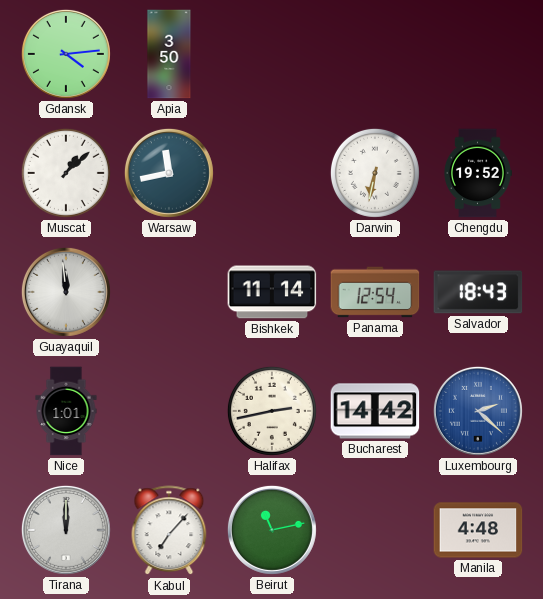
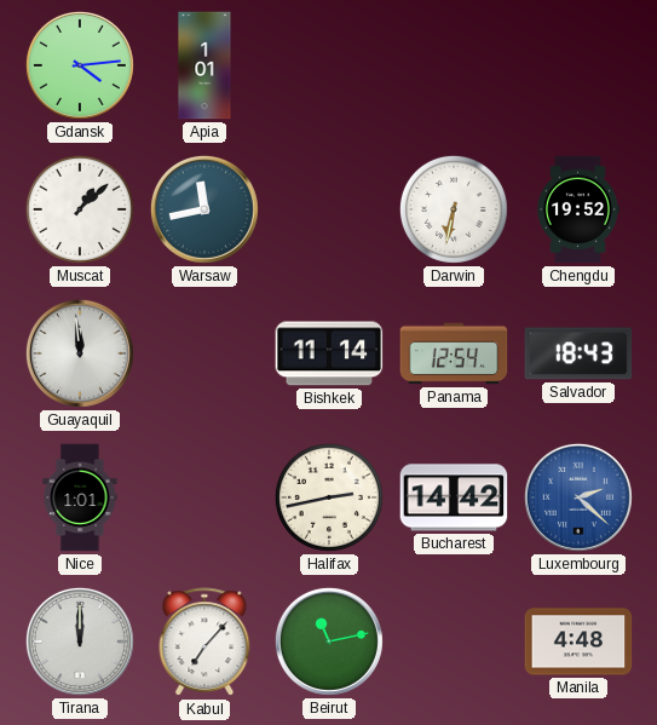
Apia: 3:50 -> 1:01 (204, 65)
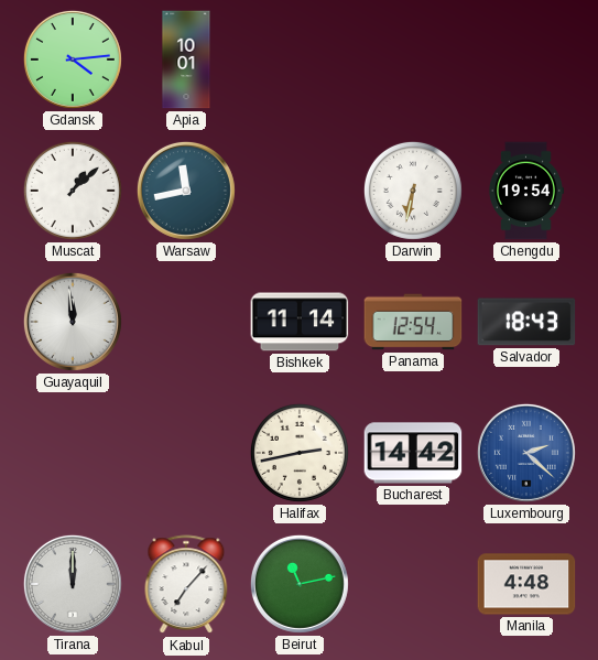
Apia: 1:01 -> 10:01 (186, 59)
Chengdu: 19:52 -> 19:54 (525, 191)
Nice: 1:01 -> none (80, 497)
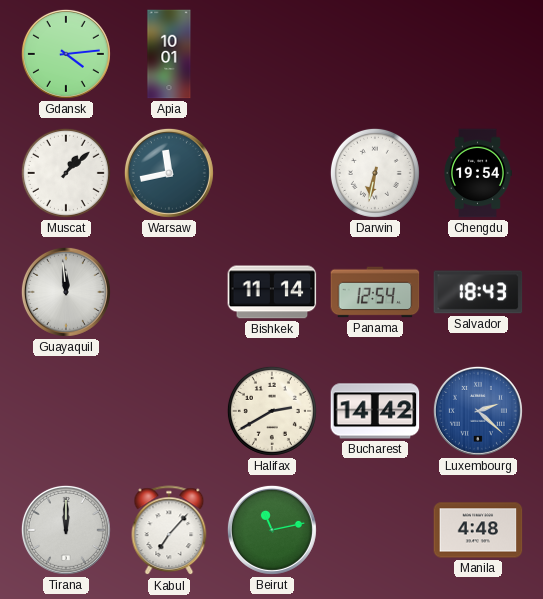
Halifax: 2:43 -> 2:40 (272, 411)
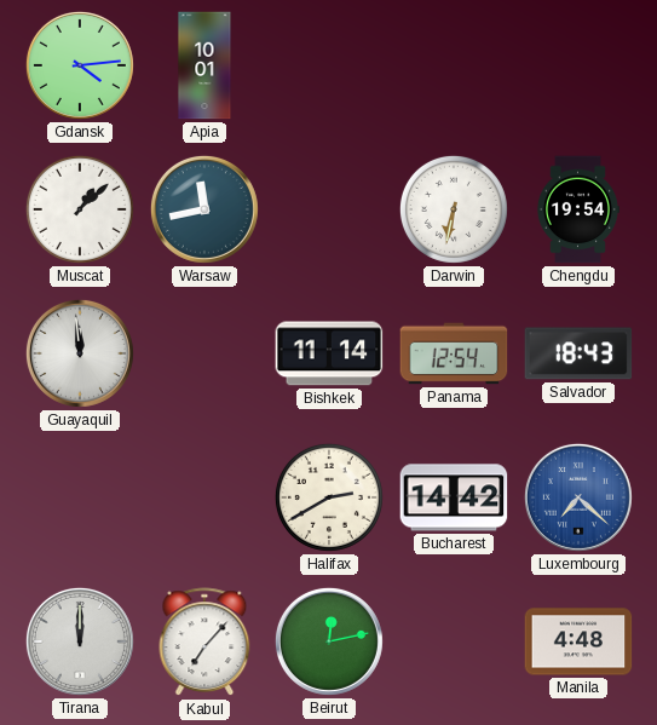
Luxembourg: 2:22 -> 7:22 (578, 497)
Beirut: 11:13 -> 12:13 (329, 641)
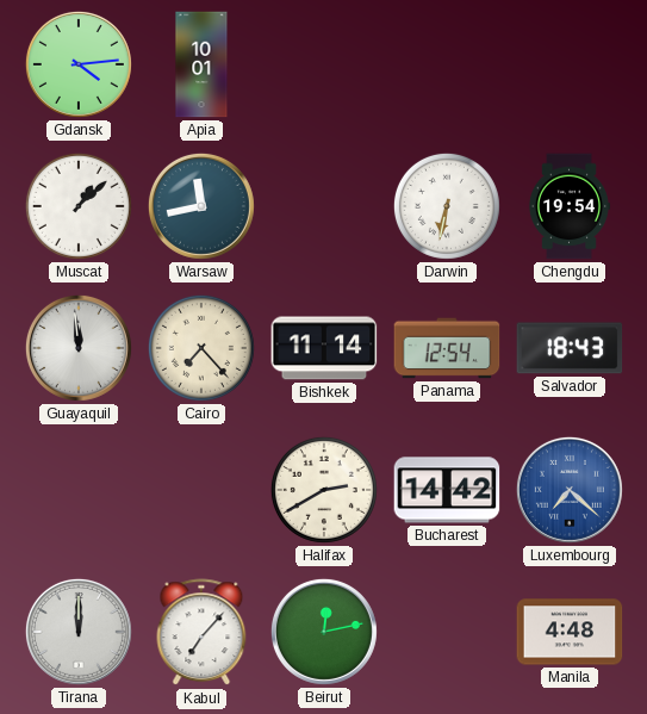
Cairo: none -> 7:23 (201, 348)
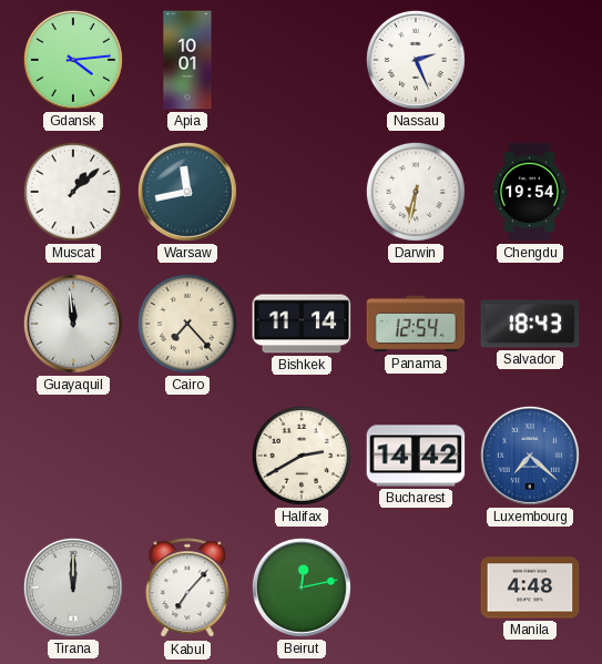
Nassau: none -> 2:26 (416, 60)
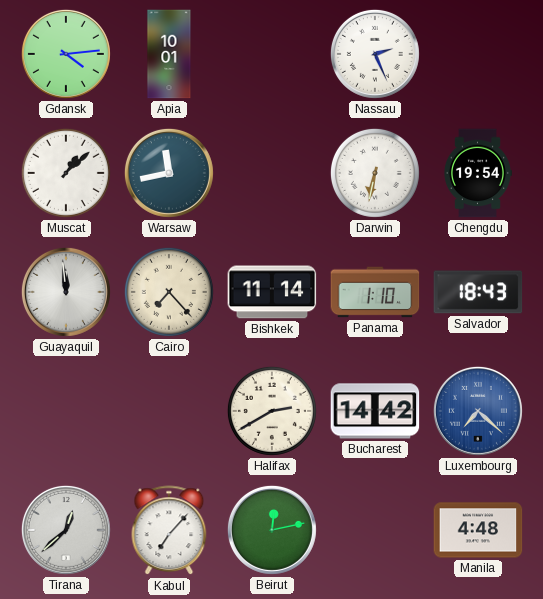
Panama: 12:54 -> 1:10 (375, 292)
Tirana: 12:00 -> 12:38 (66, 530)
